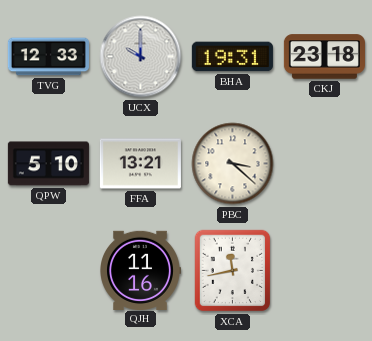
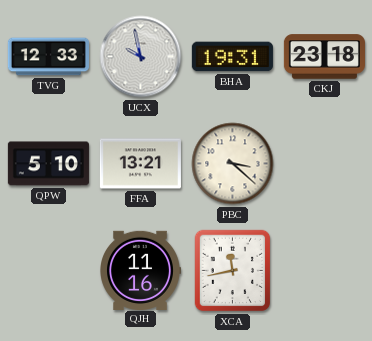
UCX: 10:00 -> 9:58 (141, 57)
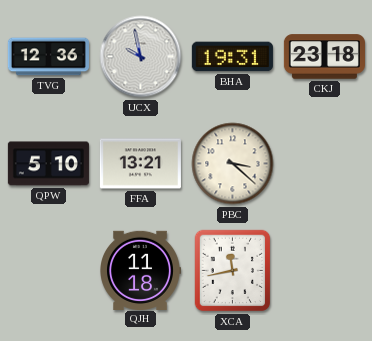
TVG: 12:33 -> 12:36 (48, 57)
QJH: 11:16 -> 11:18 (141, 270)
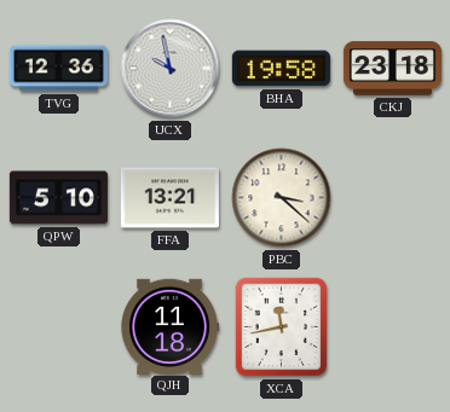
BHA: 19:31 -> 19:58 (281, 69)
